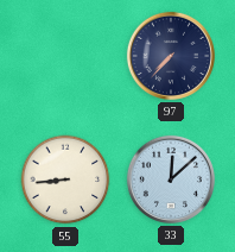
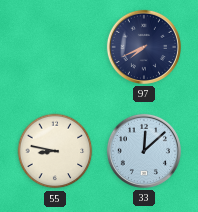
97: 7:37 -> 7:41 (144, 47)
55: 8:44 -> 8:47 (55, 151)
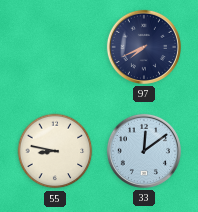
33: 12:08 -> 12:09 (144, 151)
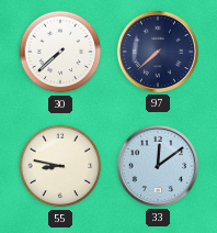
30: none -> 7:38 (60, 52)
97: 7:41 -> 7:38 (158, 52)
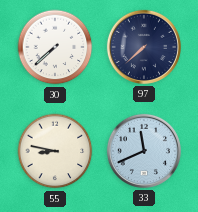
33: 12:09 -> 11:41 (144, 151)
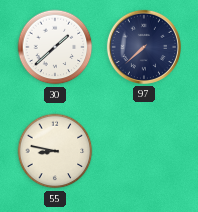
30: 7:38 -> 1:38 (55, 47)
33: 11:41 -> none (144, 151)
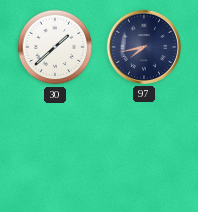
97: 7:38 -> 7:43 (144, 47)
55: 8:47 -> none (55, 151)
